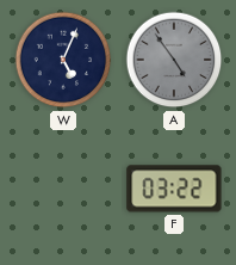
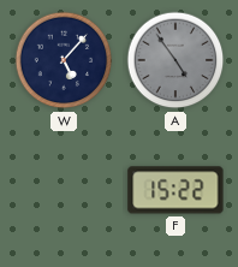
W: 5:04 -> 5:07 (64, 60)
F: 03:22 -> 15:22 (175, 190)
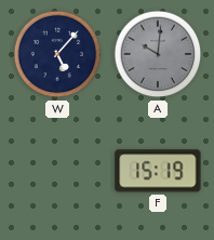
A: 4:54 -> 10:01 (158, 54)
F: 15:22 -> 15:19 (158, 171)
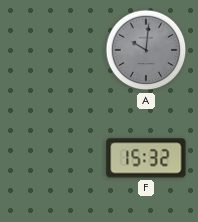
W: 5:07 -> none (57, 54)
F: 15:19 -> 15:32 (146, 158)
